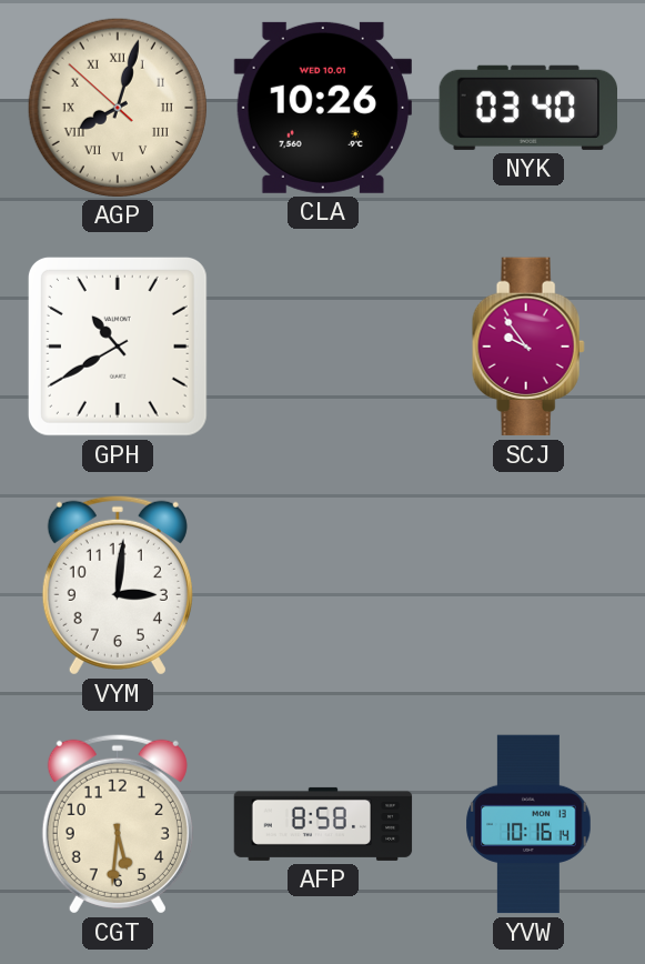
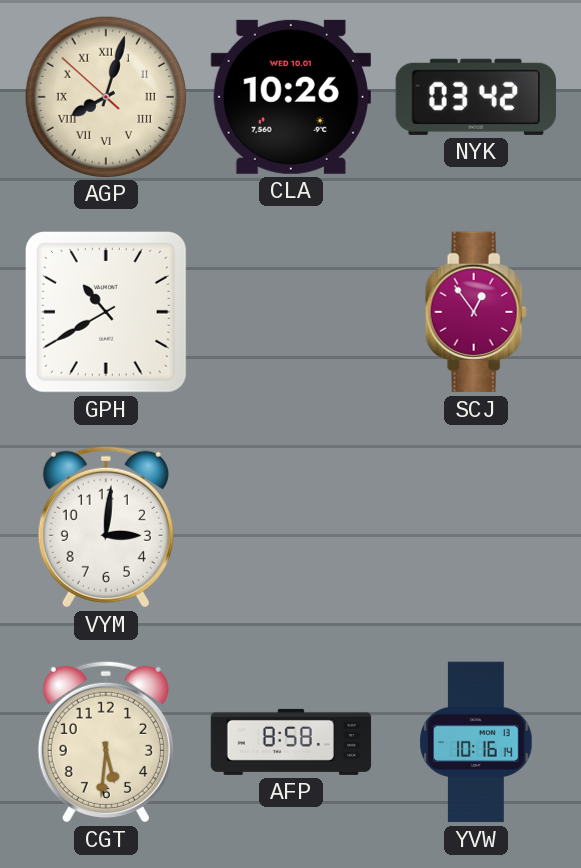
NYK: 03:40 -> 03:42 (475, 97)
SCJ: 9:54 -> 12:54 (476, 312)
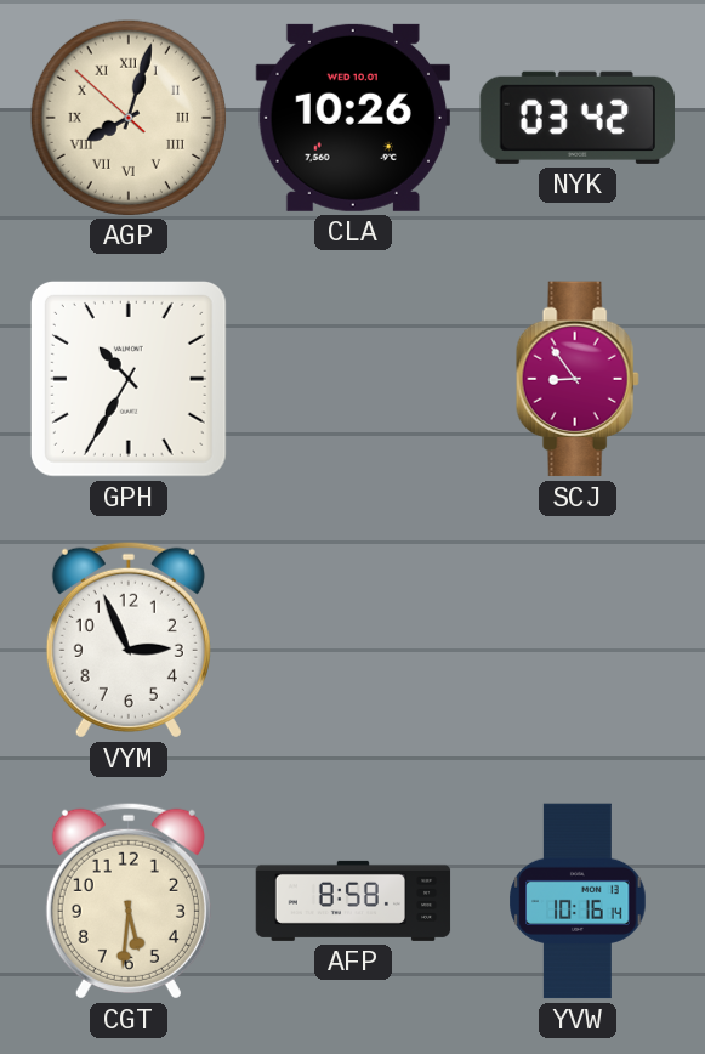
GPH: 10:40 -> 10:35 (129, 379)
SCJ: 12:54 -> 8:54 (578, 379)
VYM: 3:01 -> 2:56 (129, 640)
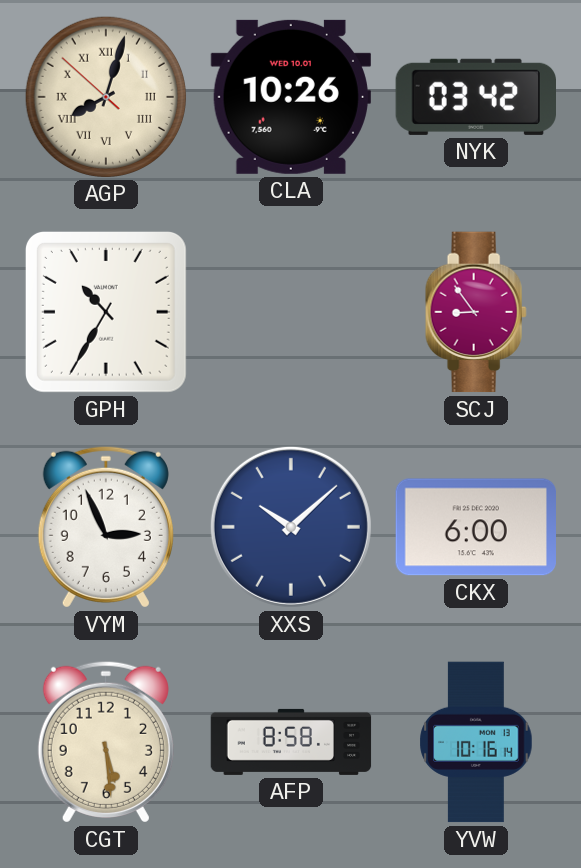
XXS: none -> 10:08 (291, 527)
CKX: none -> 6:00 (475, 527)
CGT: 5:31 -> 5:29 (106, 742)
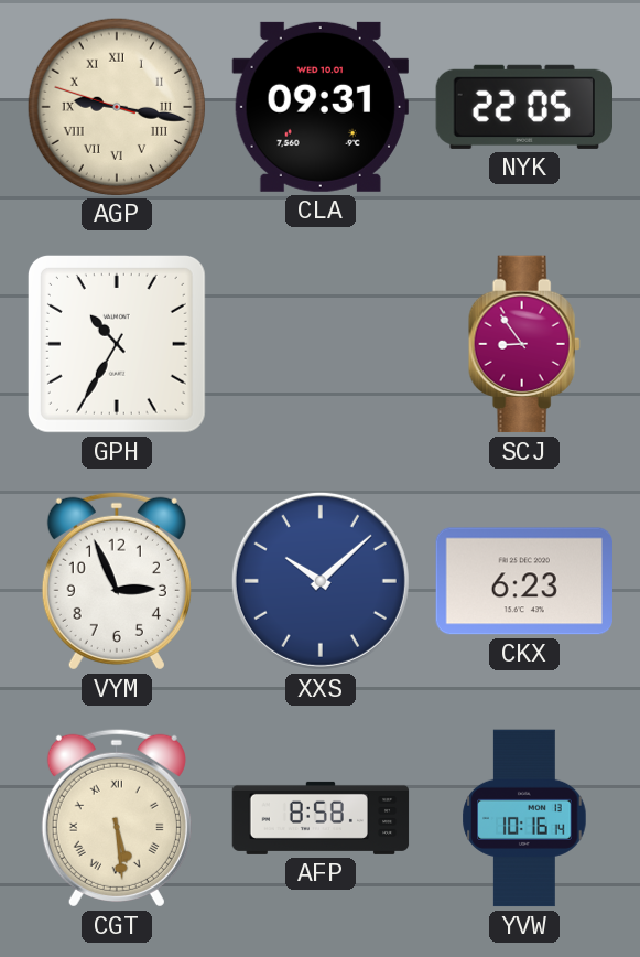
AGP: 8:02 -> 9:16 (116, 106)
CLA: 10:26 -> 09:31 (321, 107)
NYK: 03:42 -> 22:05 (523, 107)
CKX: 6:00 -> 6:23 (523, 581)
CGT numerals: Arabic -> Roman (117, 818)
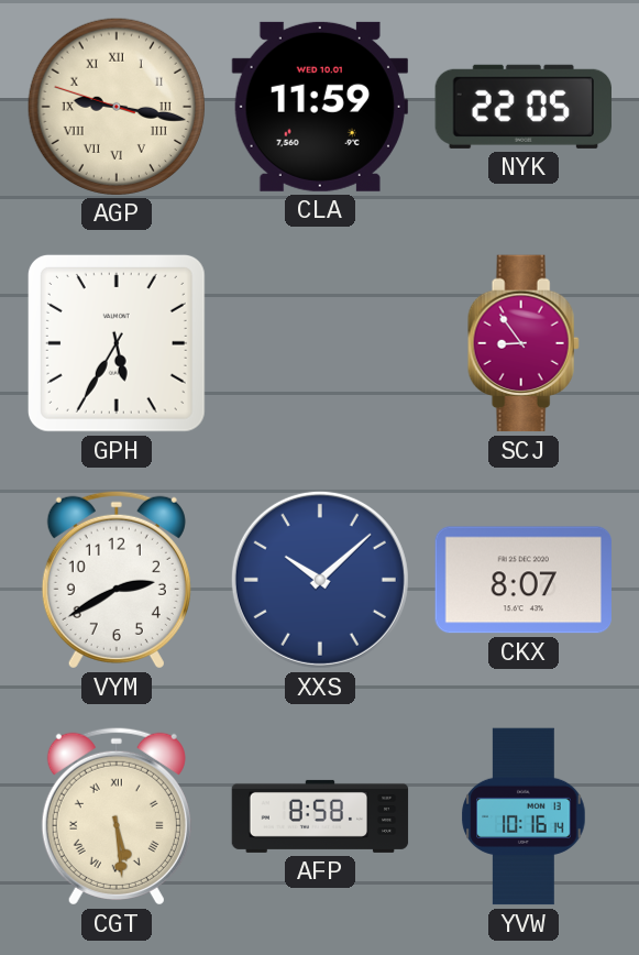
CLA: 09:31 -> 11:59 (320, 107)
GPH: 10:35 -> 5:35 (117, 343)
VYM: 2:56 -> 2:40 (117, 580)
CKX: 6:23 -> 8:07 (522, 580)
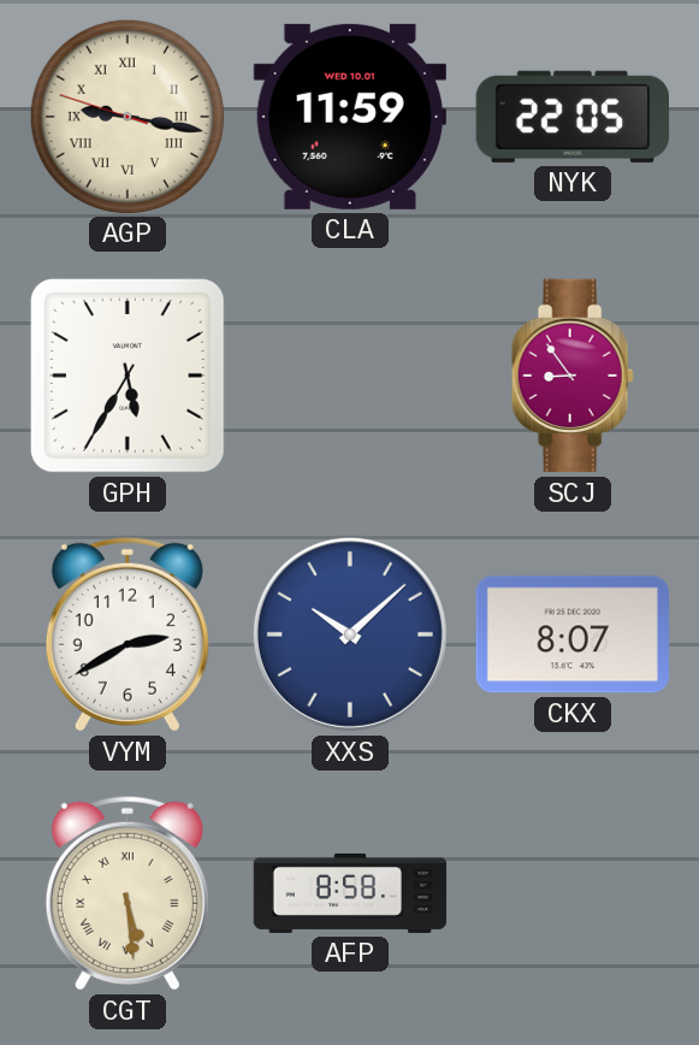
YVW: 10:16 -> none (524, 816)
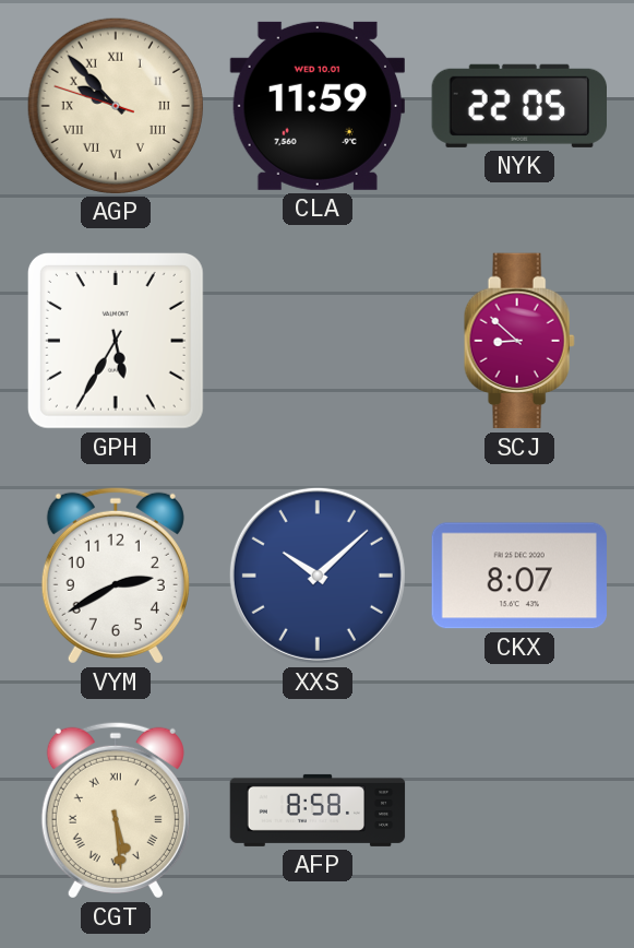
AGP: 9:16 -> 9:52 (115, 105)
SCJ: 8:54 -> 8:52 (519, 341)
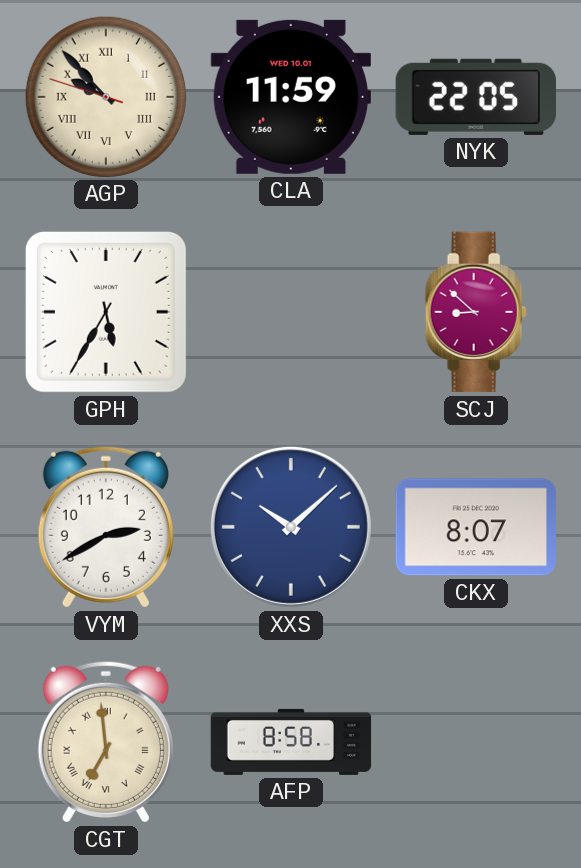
CGT: 5:29 -> 6:59 (106, 742)
